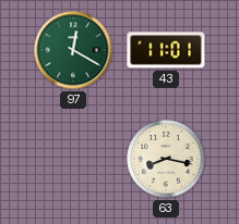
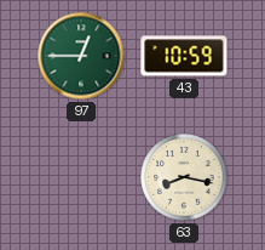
97: 12:20 -> 12:45 (81, 56)
43: 11:01 -> 10:59 (184, 56)
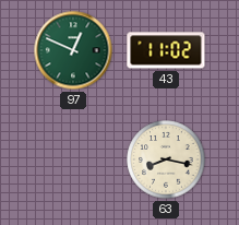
97: 12:45 -> 12:49 (73, 50)
43: 10:59 -> 11:02 (166, 50)
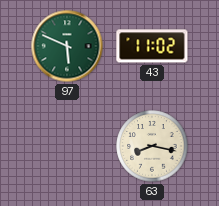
97: 12:49 -> 5:49 (67, 46)
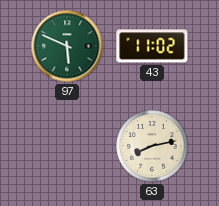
63: 8:17 -> 8:13 (152, 146)
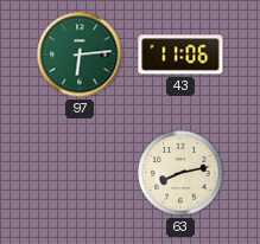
97: 5:49 -> 6:14 (80, 54)
43: 11:02 -> 11:06 (180, 54)
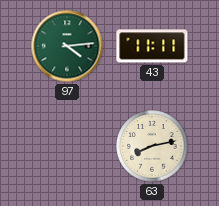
97: 6:14 -> 4:14 (67, 46)
43: 11:06 -> 11:11 (152, 46)
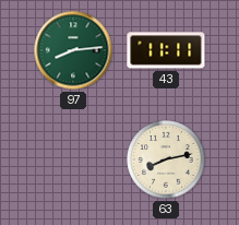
97: 4:14 -> 8:14 (73, 50)
